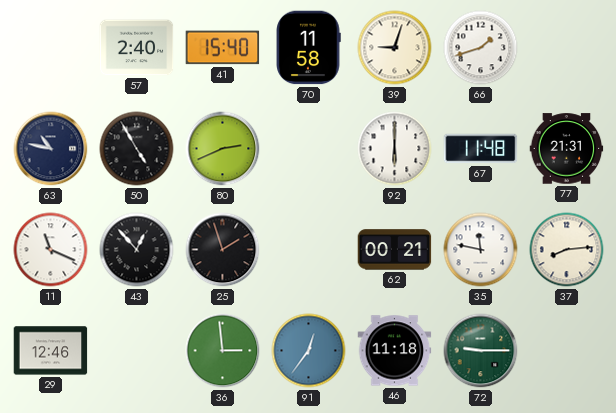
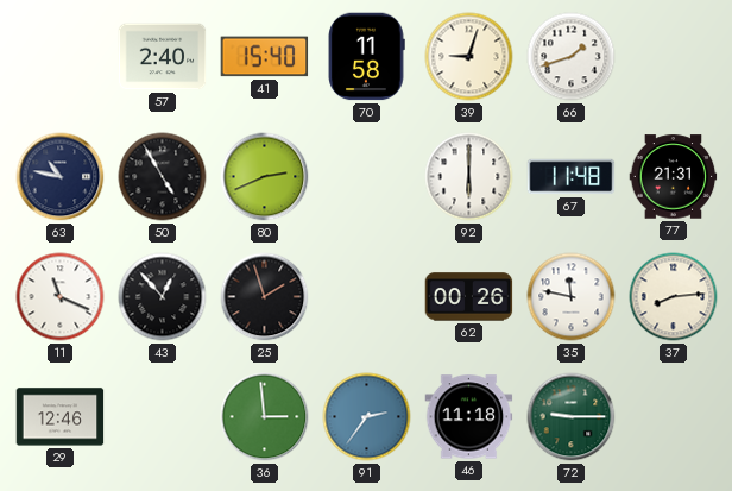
62: 00:21 -> 00:26 (469, 297)
91: 12:36 -> 2:36 (367, 417)
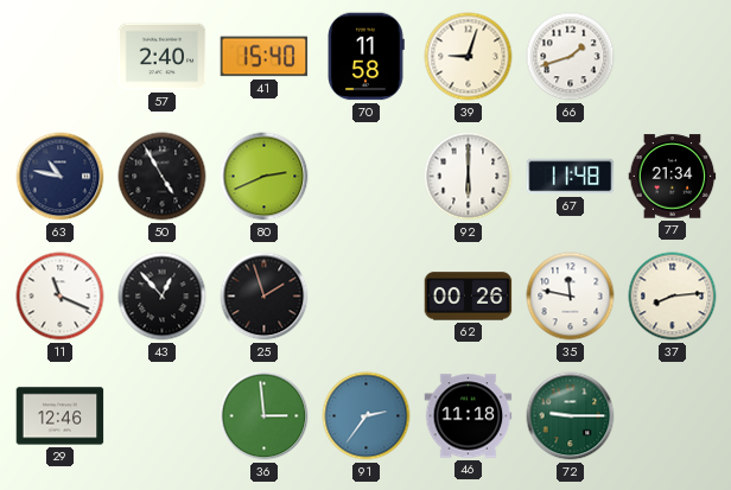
77: 21:31 -> 21:34 (673, 177)
